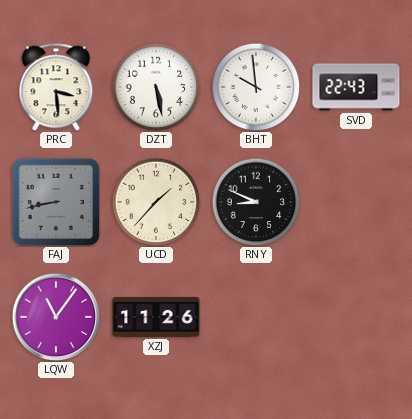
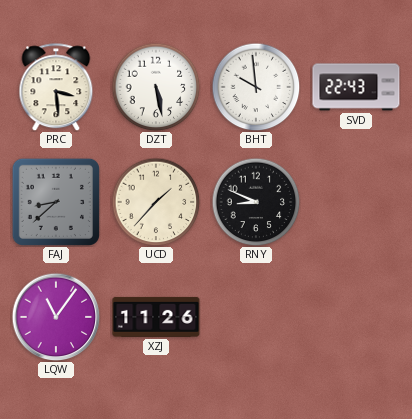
FAJ: 8:43 -> 8:38 (56, 202)
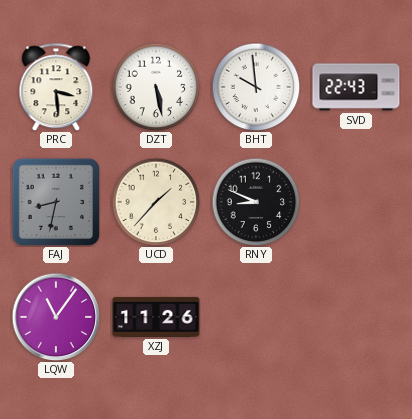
FAJ: 8:38 -> 8:32 (56, 202)
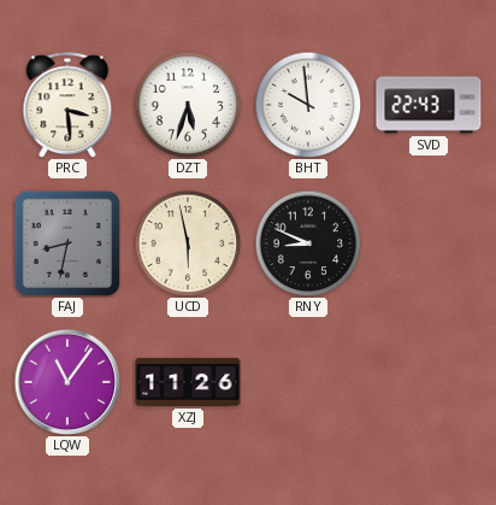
DZT: 5:28 -> 5:33 (188, 105)
UCD: 1:37 -> 5:58 (188, 243)
